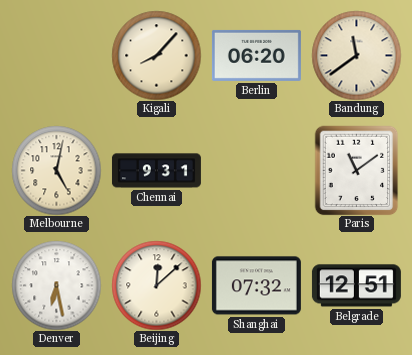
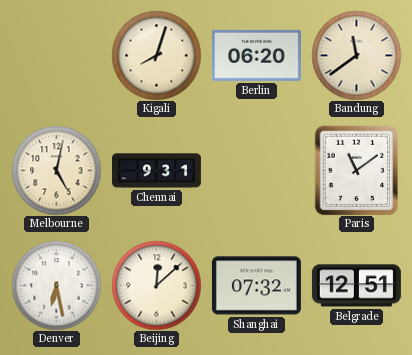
Kigali: 8:07 -> 8:03 (156, 55)
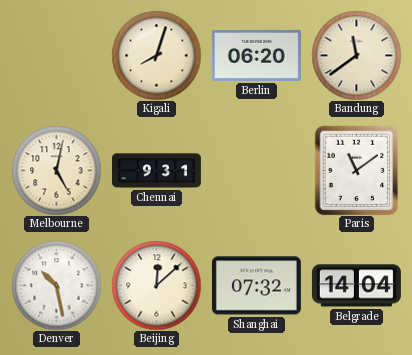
Denver: 6:28 -> 10:28 (56, 285)
Belgrade: 12:51 -> 14:04 (356, 286)
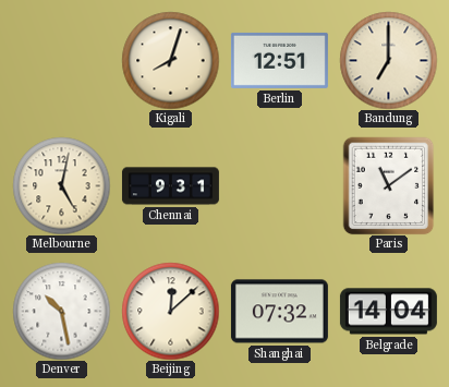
Berlin: 06:20 -> 12:51 (279, 60)
Bandung: 11:39 -> 7:00 (388, 60)
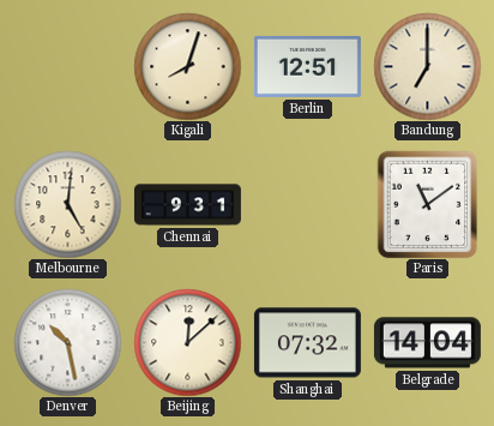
Melbourne: 5:02 -> 5:01 (67, 204)
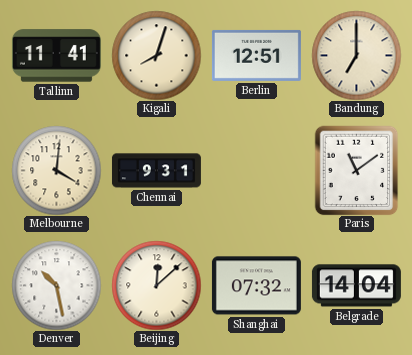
Tallinn: none -> 11:41 (56, 56)
Melbourne: 5:01 -> 4:01 (56, 170)
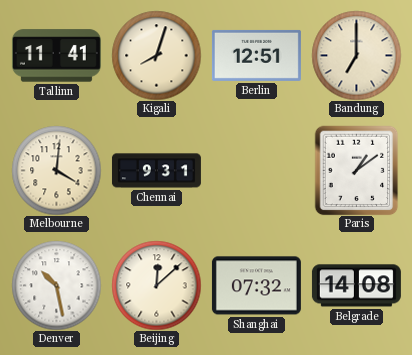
Paris: 11:09 -> 1:09 (357, 170)
Belgrade: 14:04 -> 14:08 (356, 286)
